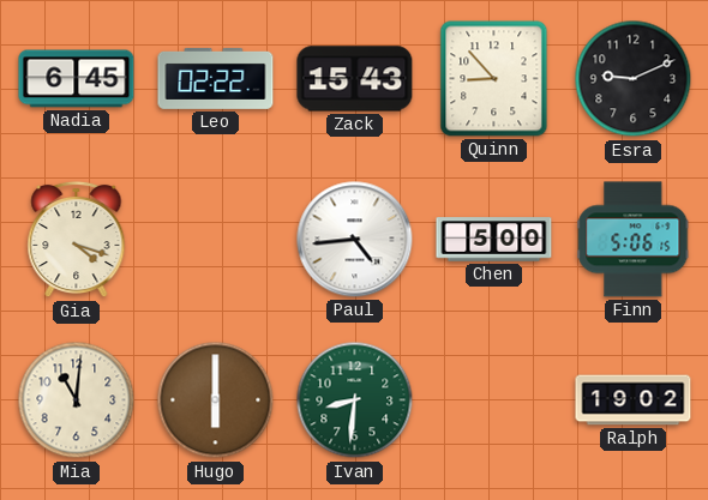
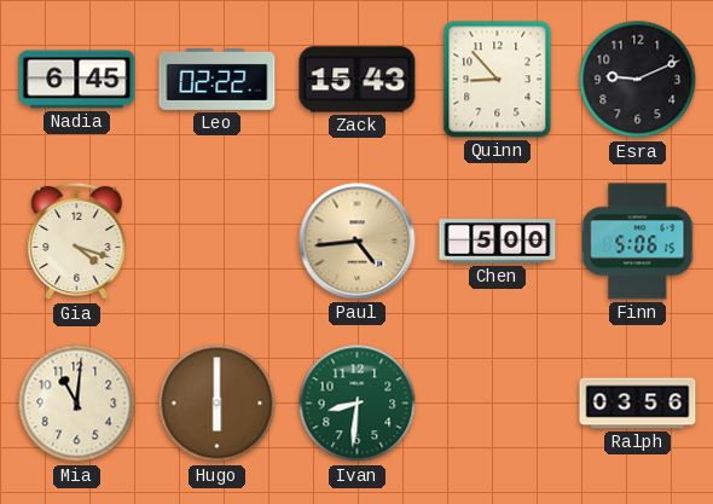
Paul dial: white -> champagne (358, 242)
Ralph: 19:02 -> 03:56 (638, 404)
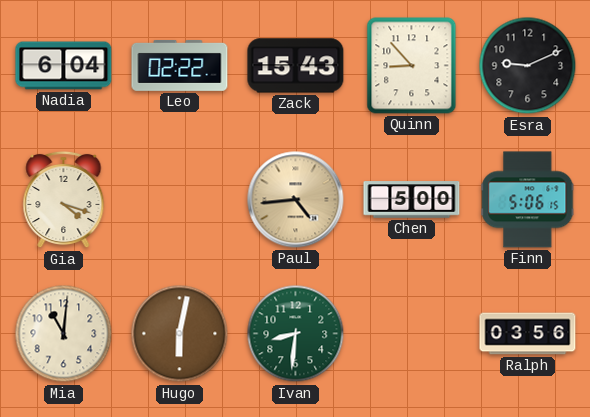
Nadia: 6:45 -> 6:04 (64, 66)
Hugo: 6:00 -> 6:02 (180, 334)
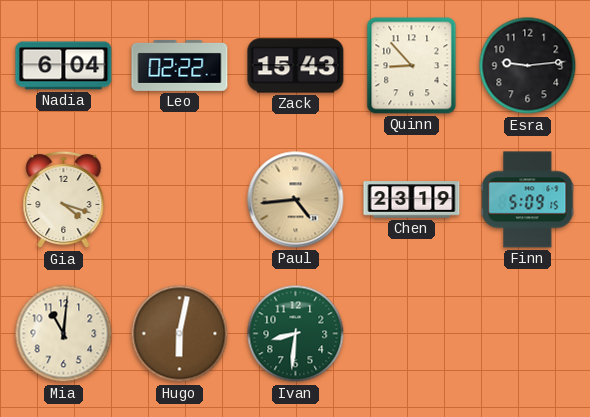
Esra: 9:11 -> 9:14 (528, 66)
Chen: 5:00 -> 23:19 (412, 200)
Finn: 5:06 -> 5:09 (528, 200)
Ralph: 03:56 -> none (528, 334)
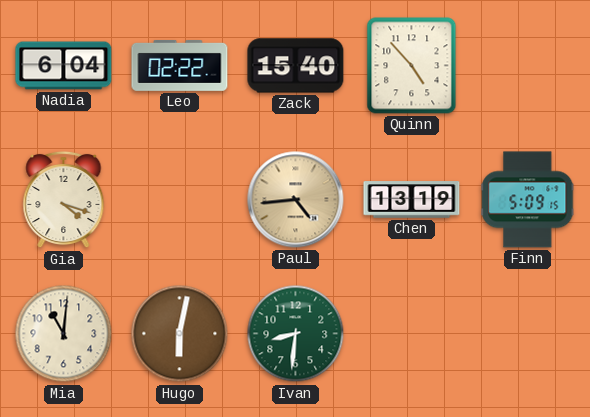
Zack: 15:43 -> 15:40 (296, 66)
Quinn: 8:53 -> 4:53 (412, 66)
Esra: 9:14 -> none (528, 66)
Chen: 23:19 -> 13:19 (412, 200)
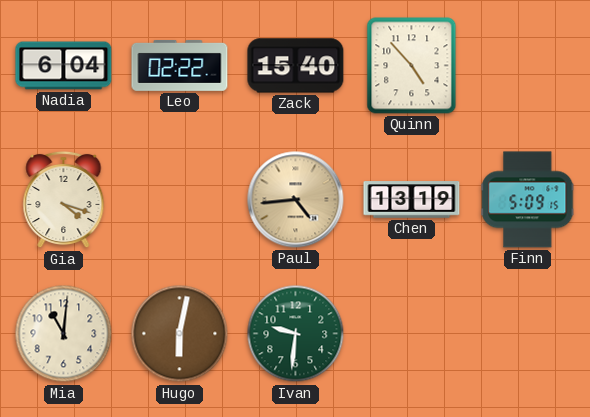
Ivan: 8:31 -> 9:31 (296, 334)
